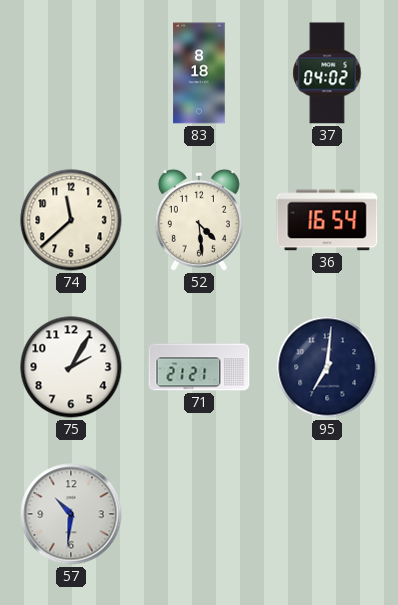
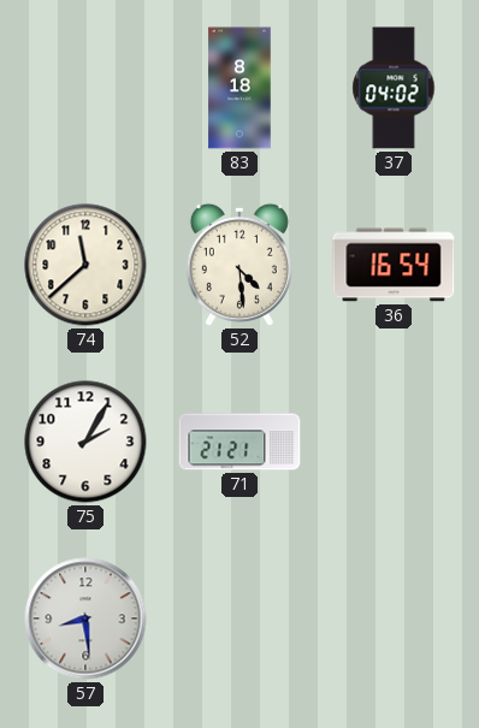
95: 7:01 -> none (327, 367)
57: 10:31 -> 8:29 (85, 618)
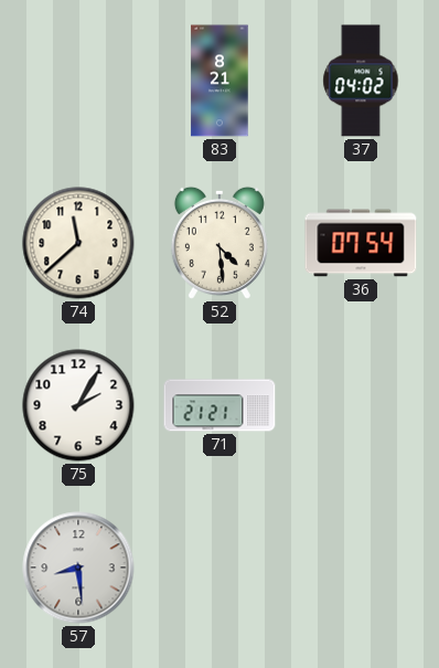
83: 8:18 -> 8:21 (219, 81)
36: 16:54 -> 07:54 (361, 243)
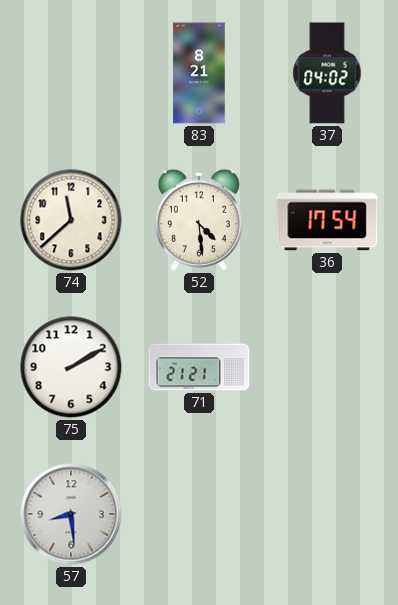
36: 07:54 -> 17:54 (327, 220)
75: 2:05 -> 2:10 (71, 367)
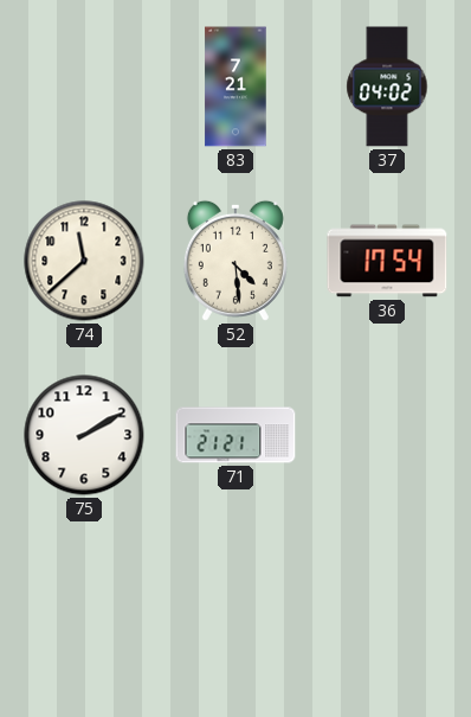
83: 8:21 -> 7:21 (236, 87)
57: 8:29 -> none (71, 514)
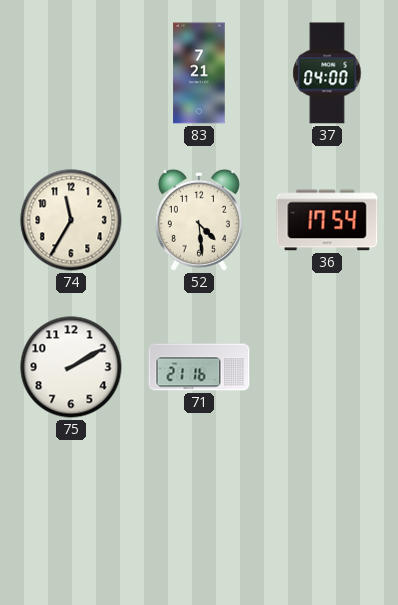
37: 04:02 -> 04:00 (327, 73)
74: 11:38 -> 11:35 (71, 220)
71: 21:21 -> 21:16 (199, 367)
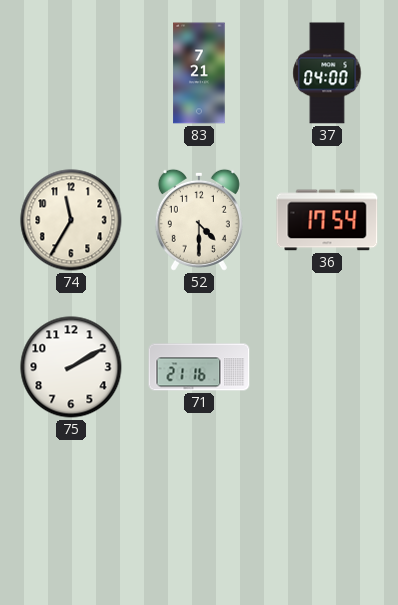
52: 4:29 -> 4:30 (199, 220)
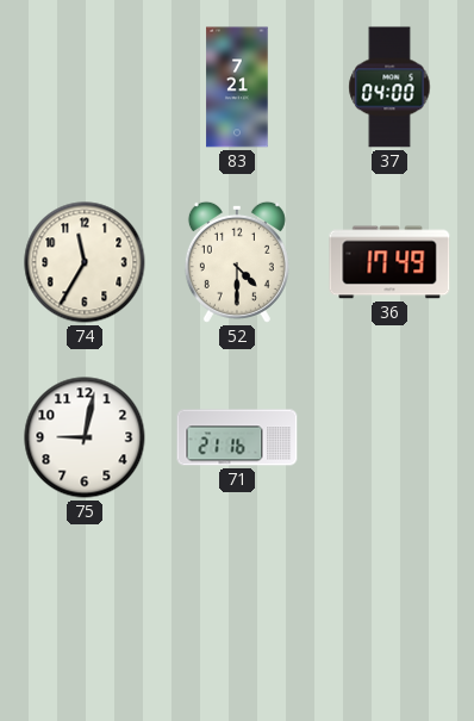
36: 17:54 -> 17:49 (389, 262)
75: 2:10 -> 9:02 (85, 437)
